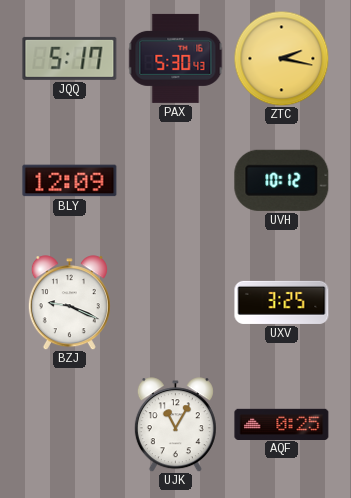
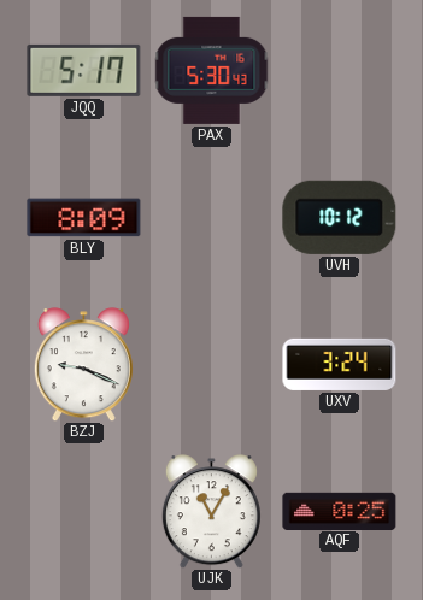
ZTC: 2:17 -> none (281, 58)
BLY: 12:09 -> 8:09 (84, 218)
UXV: 3:25 -> 3:24 (340, 364)
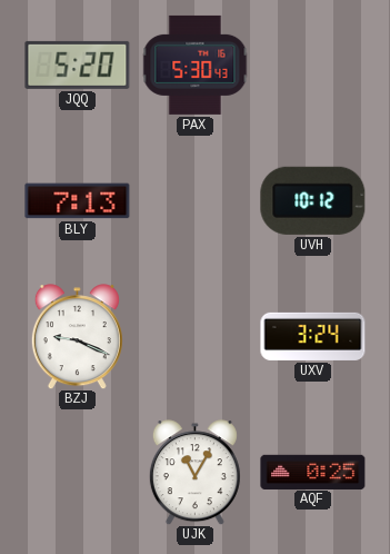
JQQ: 5:17 -> 5:20 (78, 65)
BLY: 8:09 -> 7:13 (78, 201)
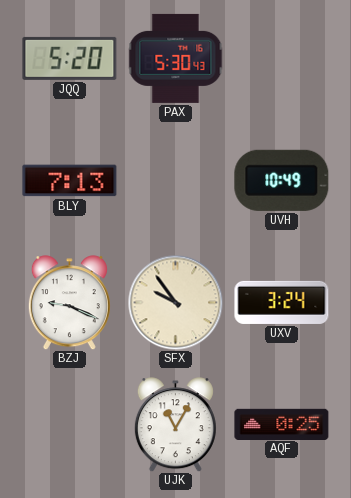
UVH: 10:12 -> 10:49 (282, 180)
SFX: none -> 9:54 (175, 302)
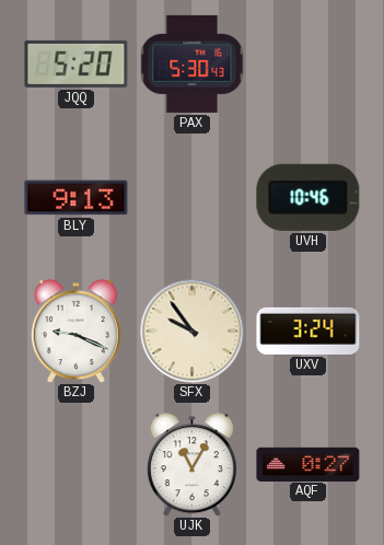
BLY: 7:13 -> 9:13 (77, 198)
UVH: 10:49 -> 10:46 (309, 197)
AQF: 0:25 -> 0:27 (309, 464)
